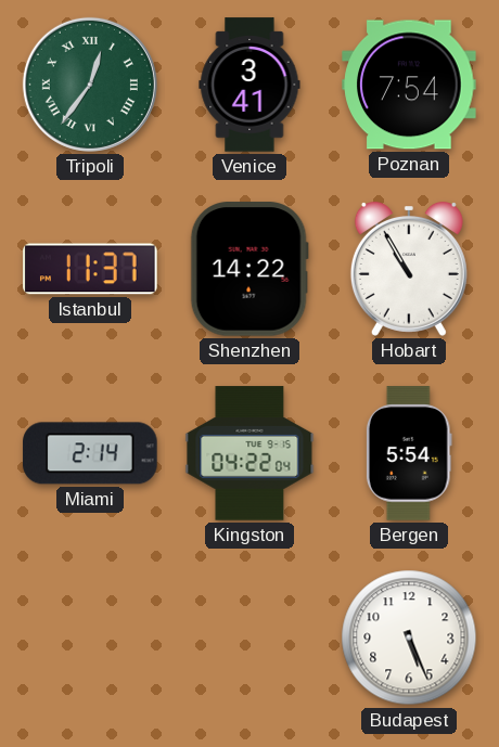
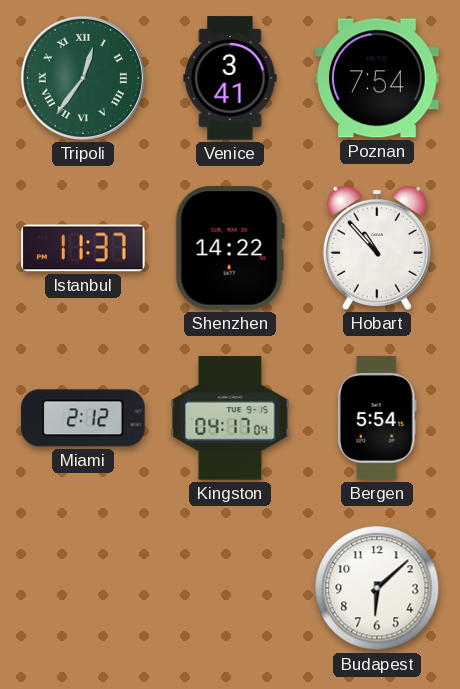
Hobart: 10:55 -> 10:53 (377, 249)
Miami: 2:14 -> 2:12 (83, 418)
Kingston: 04:22 -> 04:17 (230, 418)
Budapest: 5:26 -> 6:08 (377, 588)
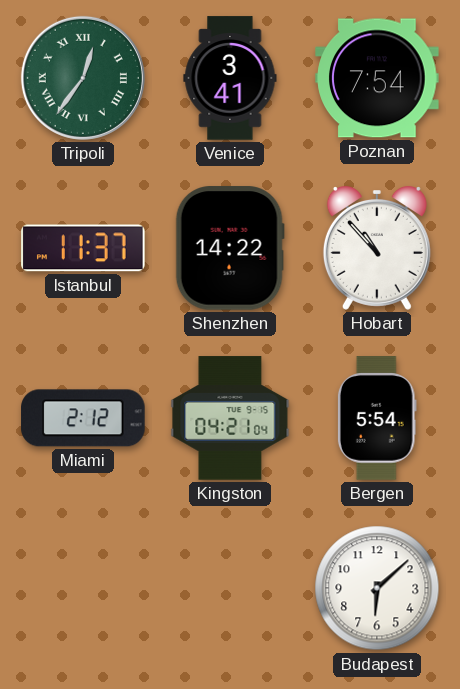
Kingston: 04:17 -> 04:21 (230, 418)
